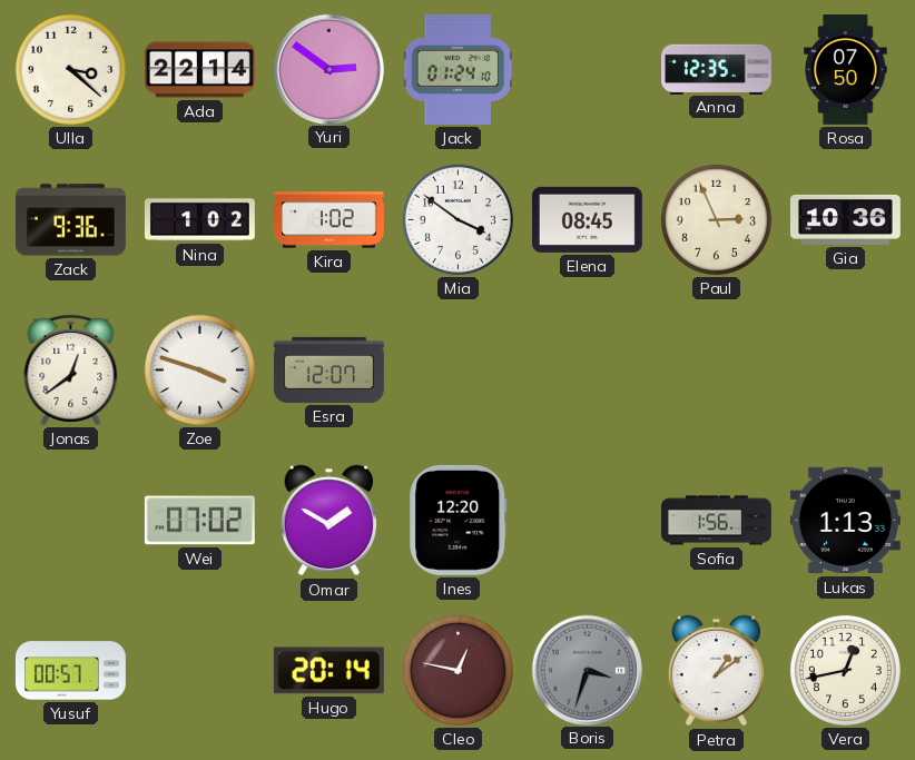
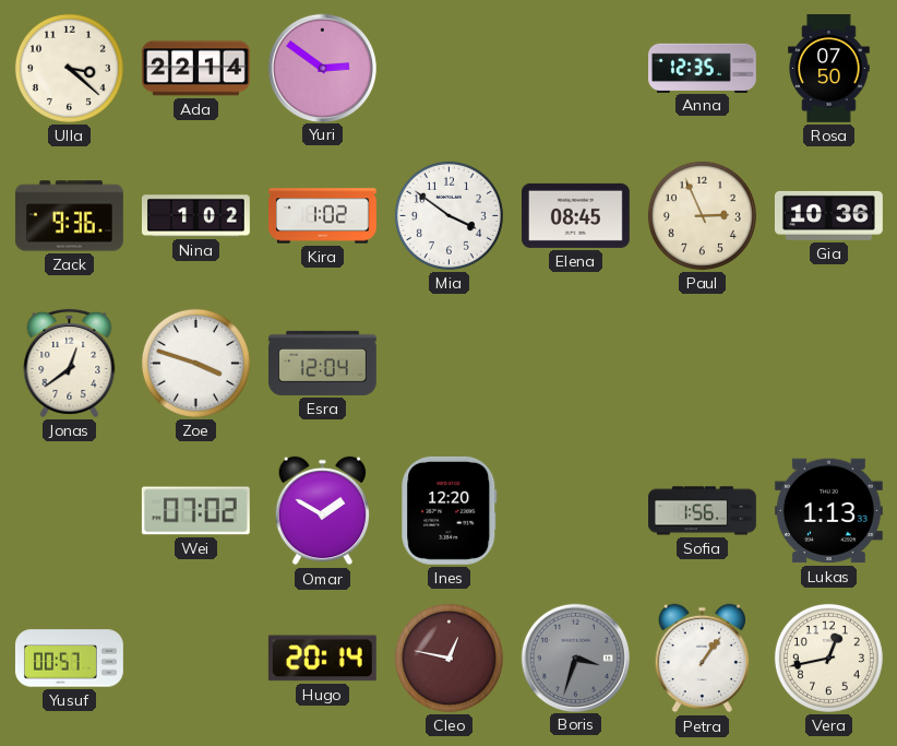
Jack: 01:24 -> none (459, 69)
Esra: 12:07 -> 12:04 (323, 363)
Petra: 1:09 -> 1:06 (703, 659)
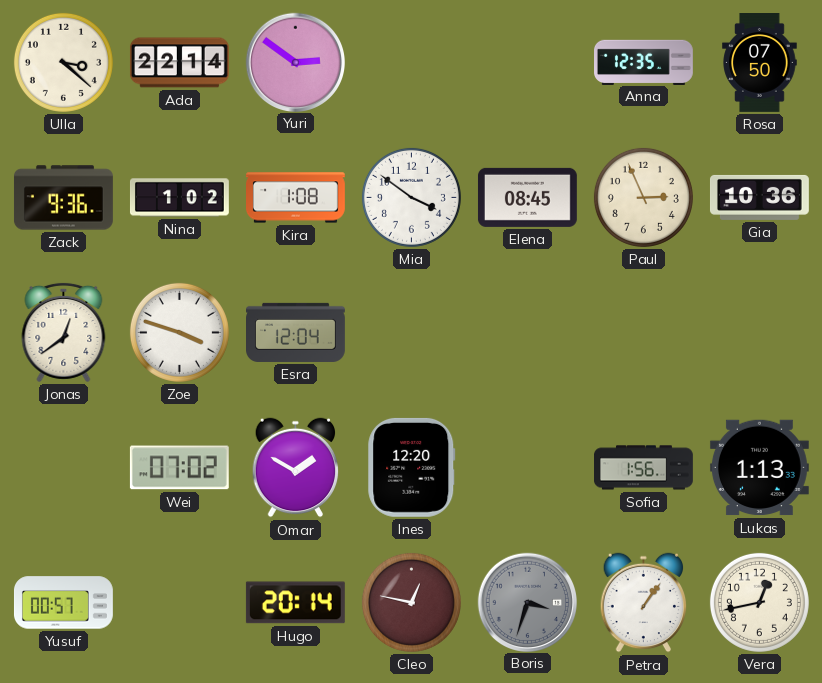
Kira: 1:02 -> 1:08 (296, 198)
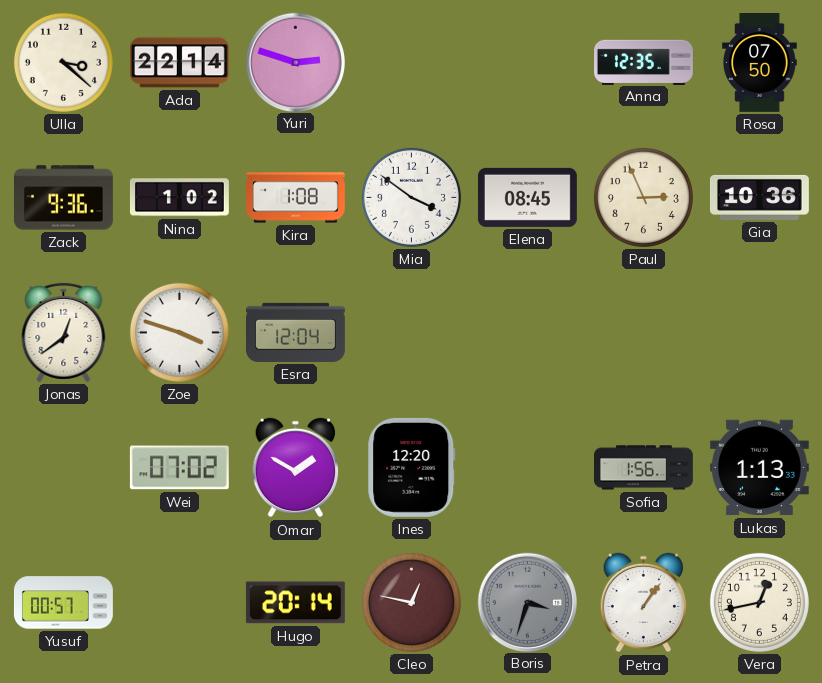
Yuri: 2:51 -> 2:48 (295, 62)
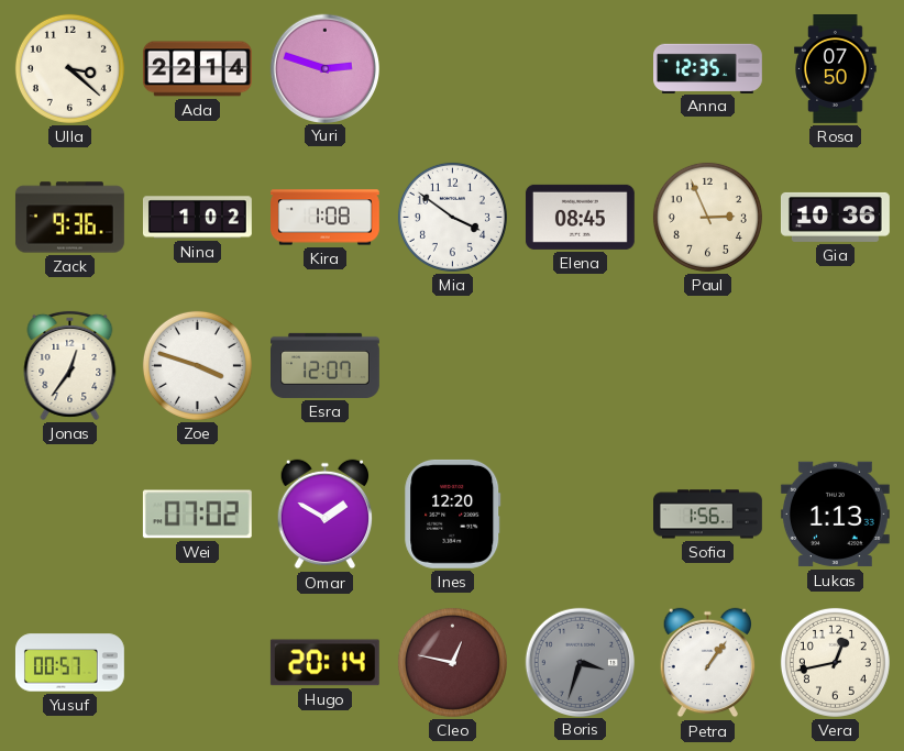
Jonas: 12:39 -> 12:36 (70, 365)
Esra: 12:04 -> 12:07 (326, 365)
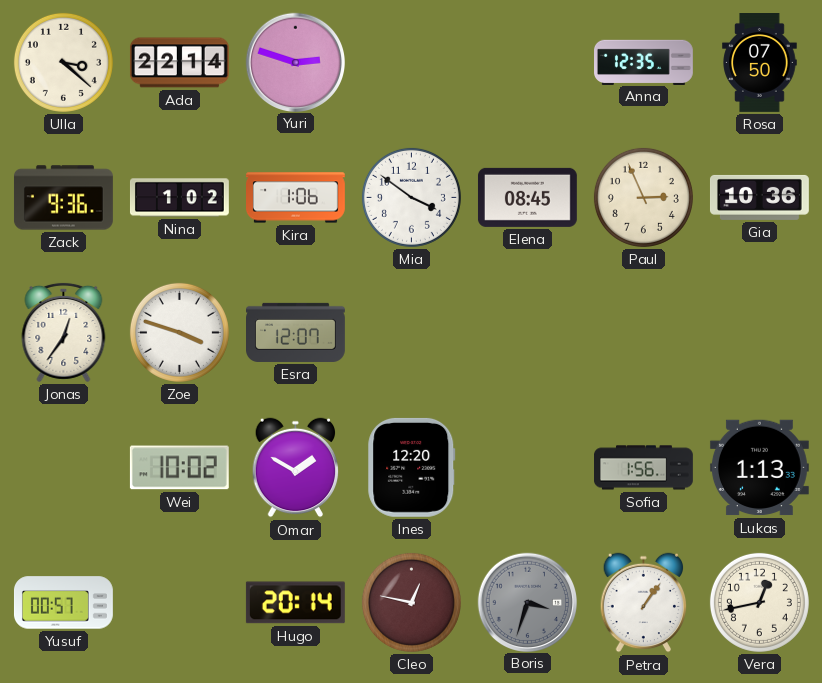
Kira: 1:08 -> 1:06 (296, 198)
Wei: 07:02 -> 10:02 (179, 468)
